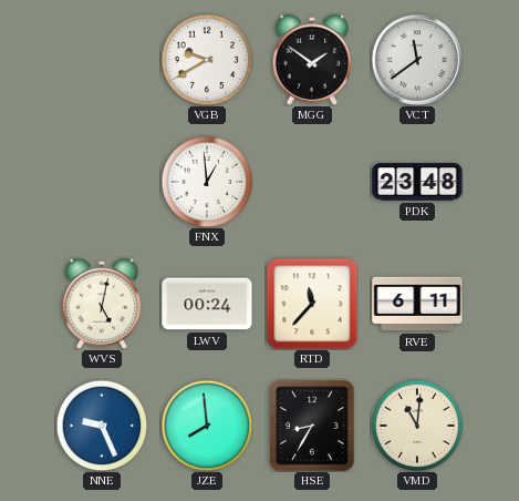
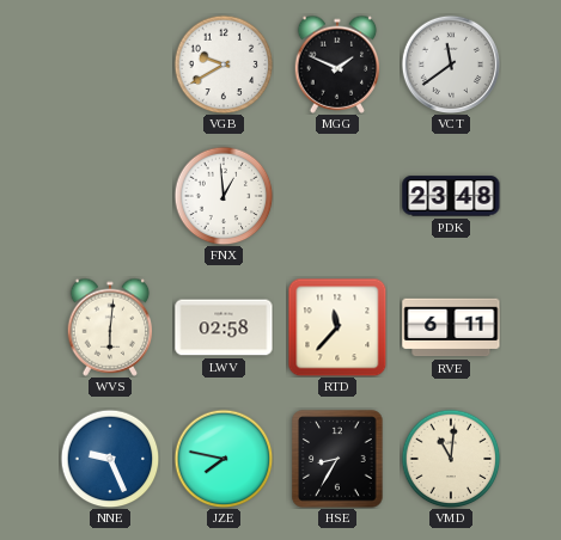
MGG: 1:51 -> 1:49 (337, 65)
WVS: 5:02 -> 6:01 (110, 327)
LWV: 00:24 -> 02:58 (224, 327)
JZE: 7:59 -> 7:47 (224, 459)
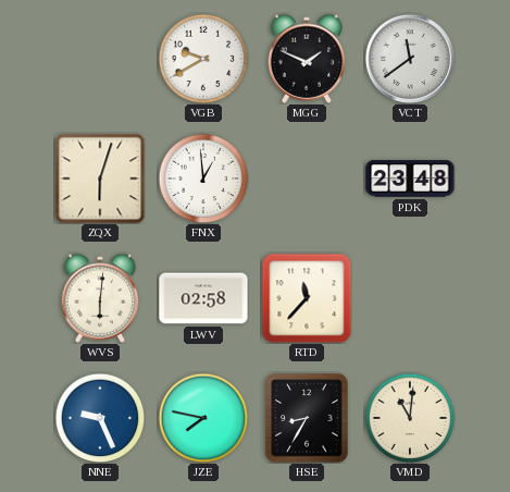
ZQX: none -> 6:03 (100, 179)
RVE: 6:11 -> none (451, 327)
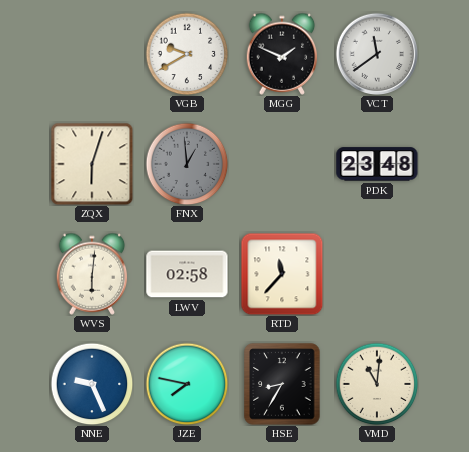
FNX dial: white -> grey (187, 164)
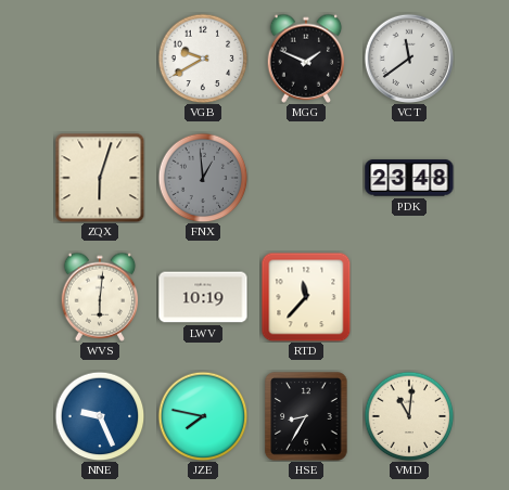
LWV: 02:58 -> 10:19 (203, 297)
